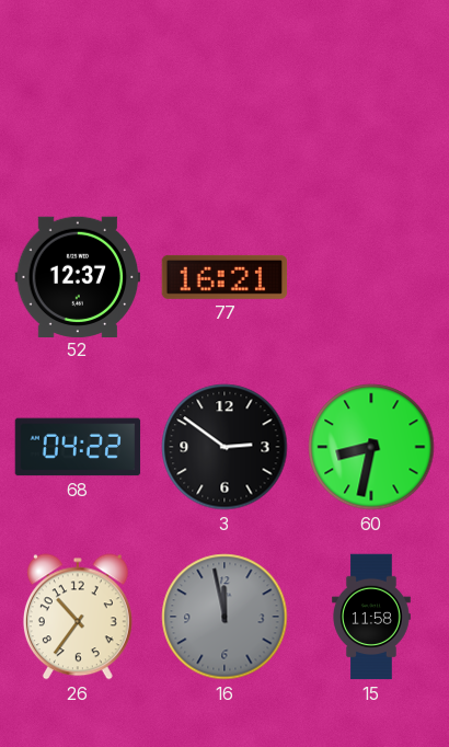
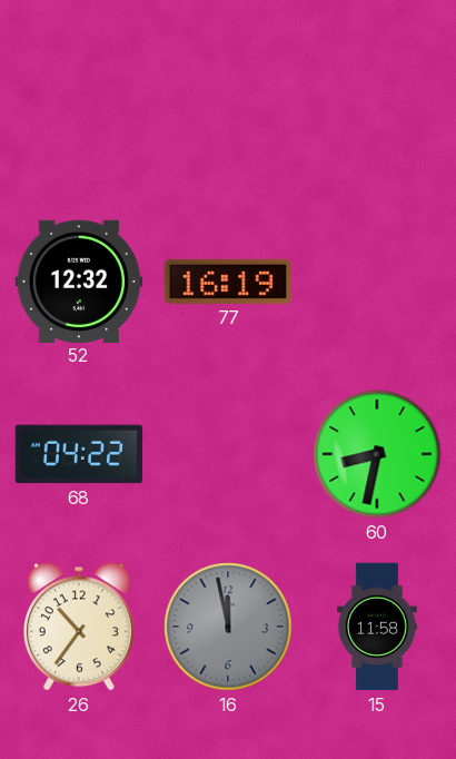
52: 12:37 -> 12:32 (79, 280)
77: 16:21 -> 16:19 (228, 282)
3: 2:51 -> none (225, 447)
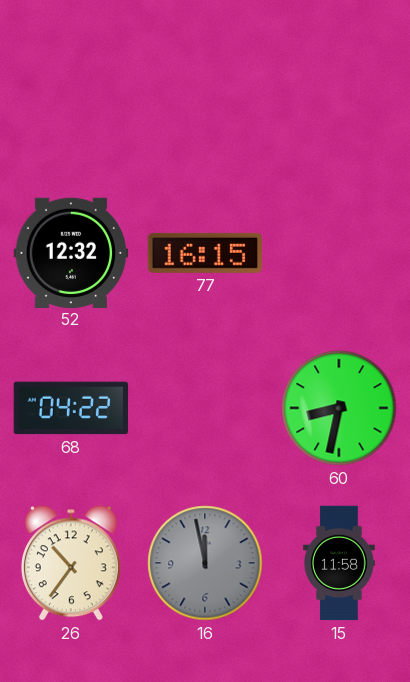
77: 16:19 -> 16:15 (205, 253)
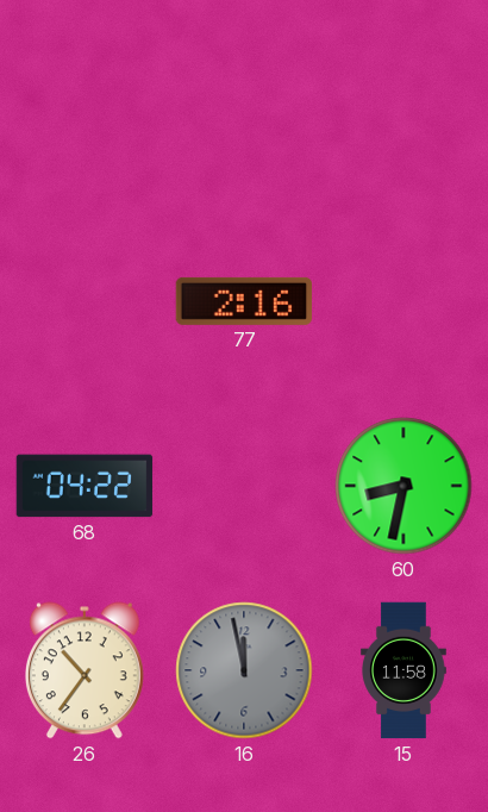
52: 12:32 -> none (71, 252)
77: 16:15 -> 2:16 (244, 301)
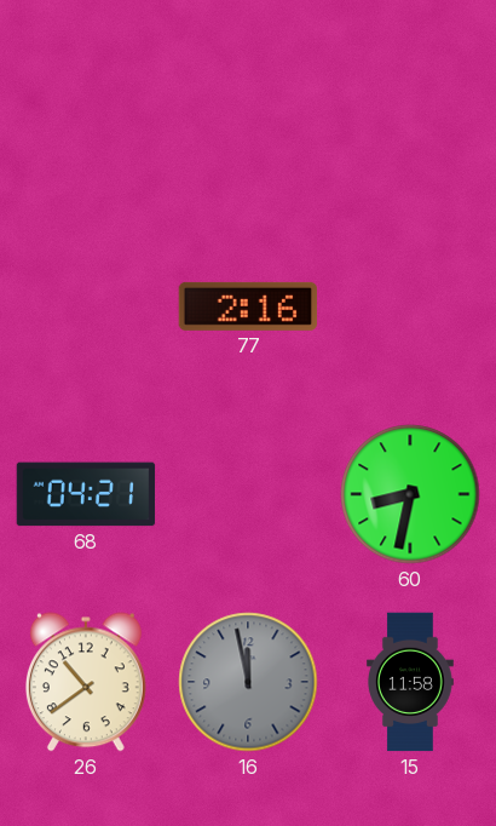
68: 04:22 -> 04:21 (86, 494)
26: 10:36 -> 10:39 (86, 682)
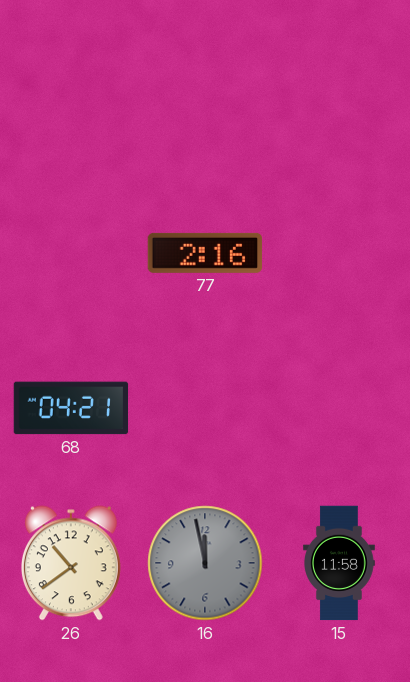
60: 8:32 -> none (410, 494)
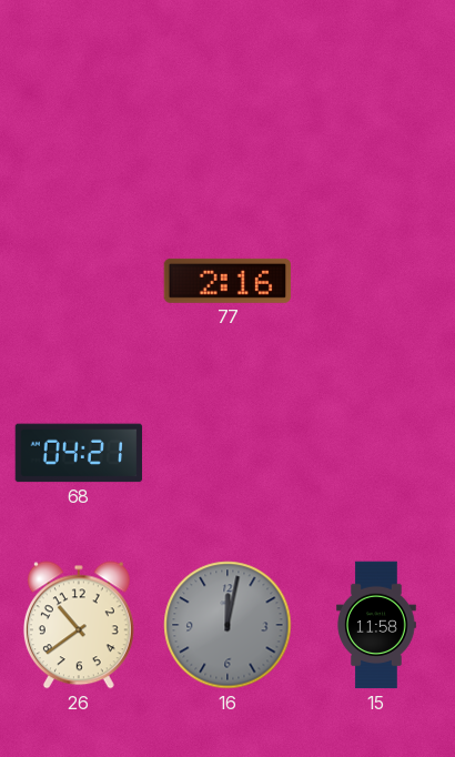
16: 11:58 -> 12:02 (228, 625)
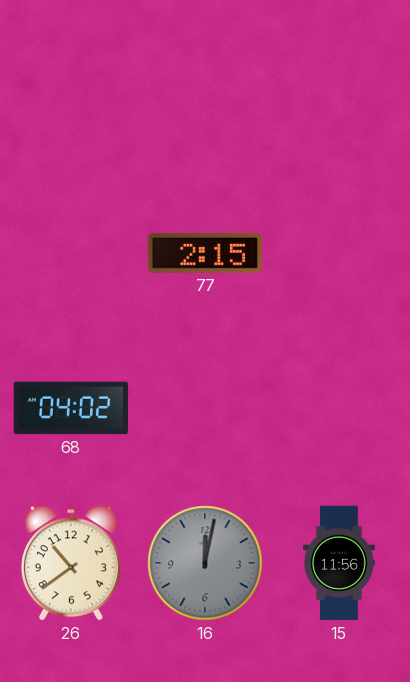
77: 2:16 -> 2:15 (205, 253)
68: 04:21 -> 04:02 (71, 408)
15: 11:58 -> 11:56 (340, 563)
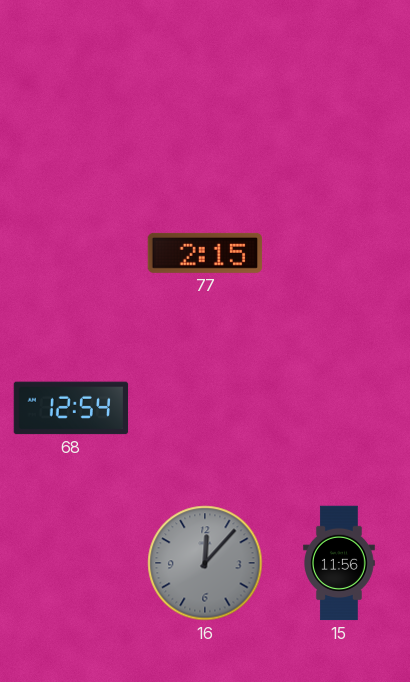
68: 04:02 -> 12:54 (71, 408)
26: 10:39 -> none (71, 563)
16: 12:02 -> 12:07 (205, 563)
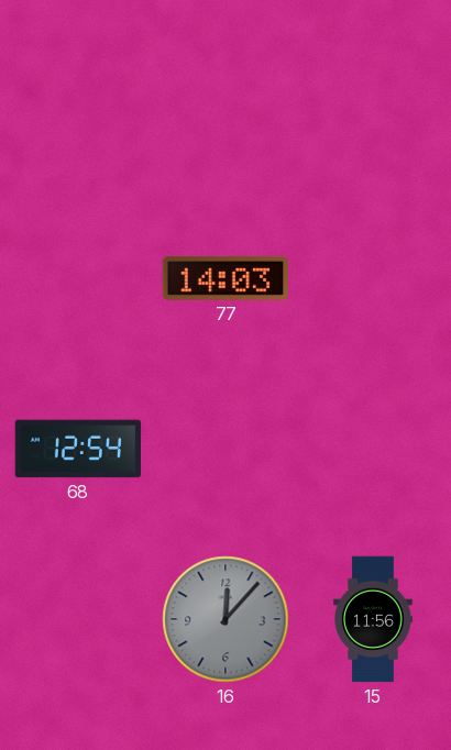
77: 2:15 -> 14:03 (226, 278)
